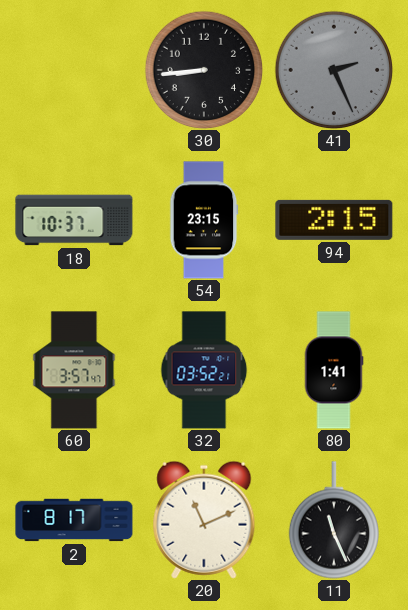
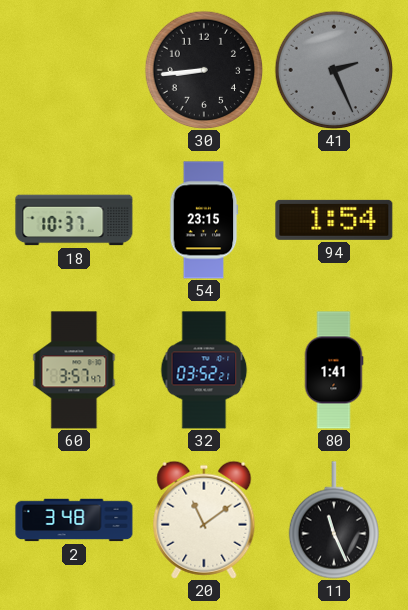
94: 2:15 -> 1:54 (334, 220)
2: 8:17 -> 3:48 (74, 520)
20: 11:11 -> 11:09 (204, 520)
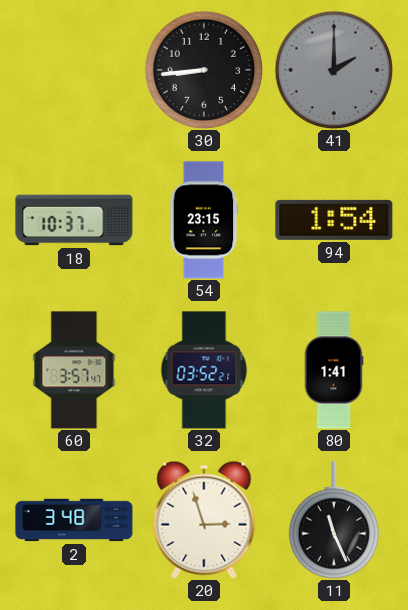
41: 2:26 -> 2:00 (334, 70)
20: 11:09 -> 2:57 (204, 520)
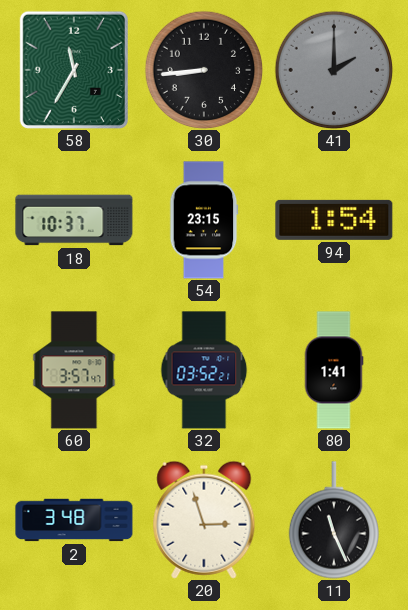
58: none -> 11:35 (74, 70)
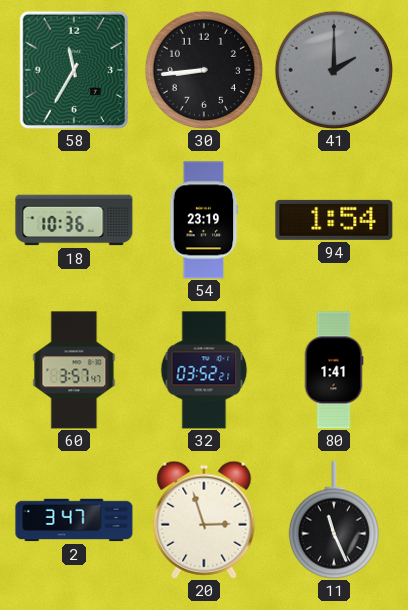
18: 10:37 -> 10:36 (74, 220)
54: 23:15 -> 23:19 (204, 220)
2: 3:48 -> 3:47 (74, 520)
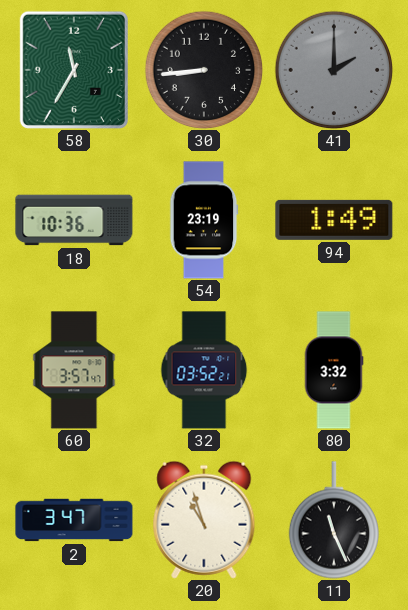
94: 1:54 -> 1:49 (334, 220)
80: 1:41 -> 3:32 (334, 370)
20: 2:57 -> 10:57 (204, 520)
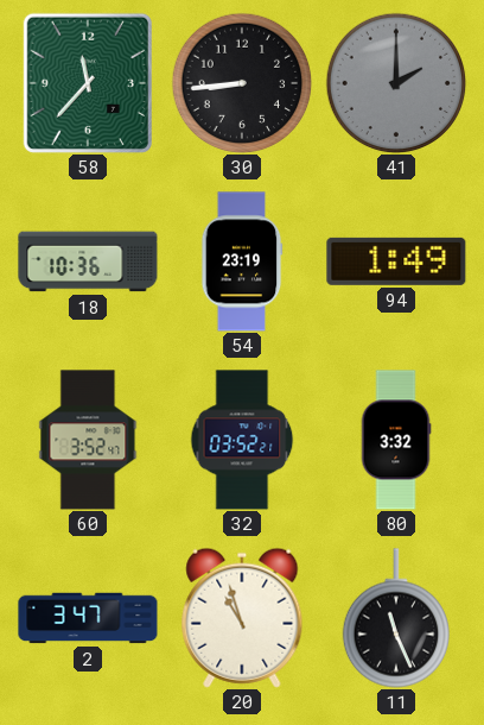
58: 11:35 -> 11:37 (88, 83)
60: 3:57 -> 3:52 (88, 440)
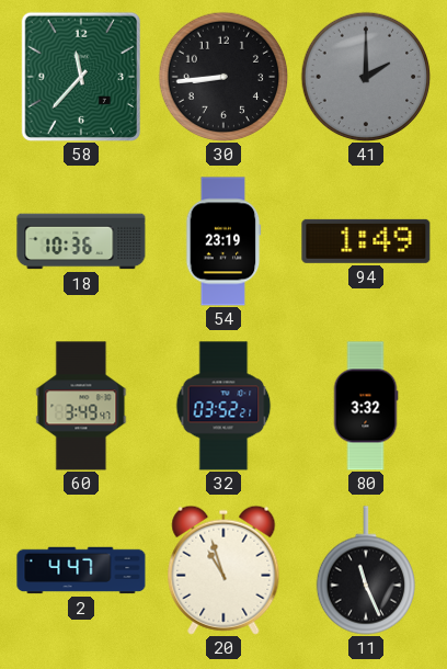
60: 3:52 -> 3:49 (81, 406)
2: 3:47 -> 4:47 (81, 570)
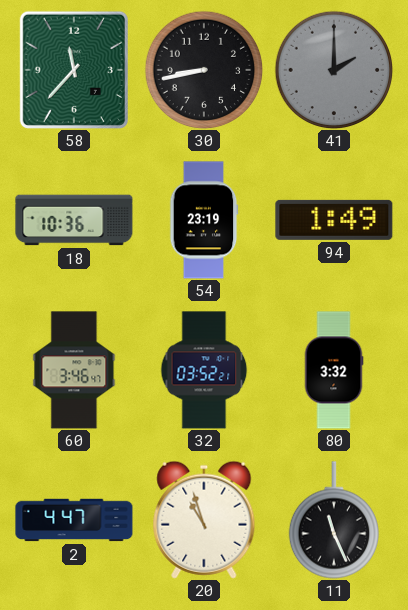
30: 8:44 -> 8:43 (204, 70)
60: 3:49 -> 3:46 (74, 370)
